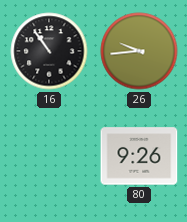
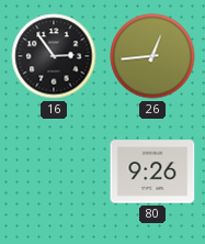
16: 10:54 -> 2:54 (54, 56)
26: 9:44 -> 12:44 (152, 56)
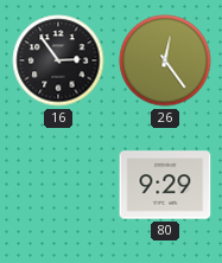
26: 12:44 -> 12:24 (165, 60)
80: 9:26 -> 9:29 (165, 185)
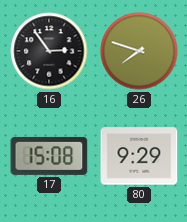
26: 12:24 -> 7:48 (139, 51)
17: none -> 15:08 (49, 156)
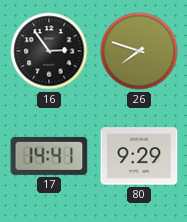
17: 15:08 -> 14:41 (49, 156)
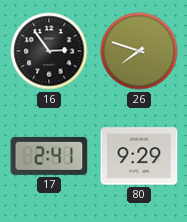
17: 14:41 -> 2:41 (49, 156)
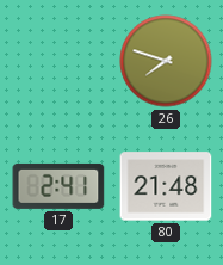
16: 2:54 -> none (49, 51)
80: 9:29 -> 21:48 (166, 186)
